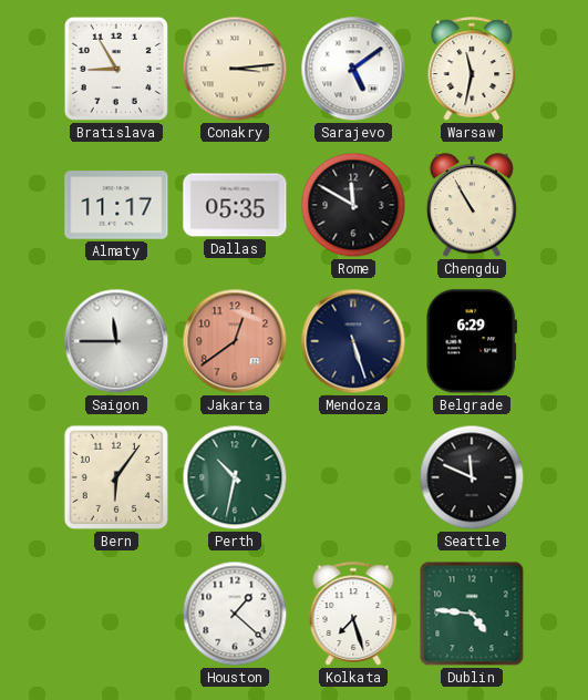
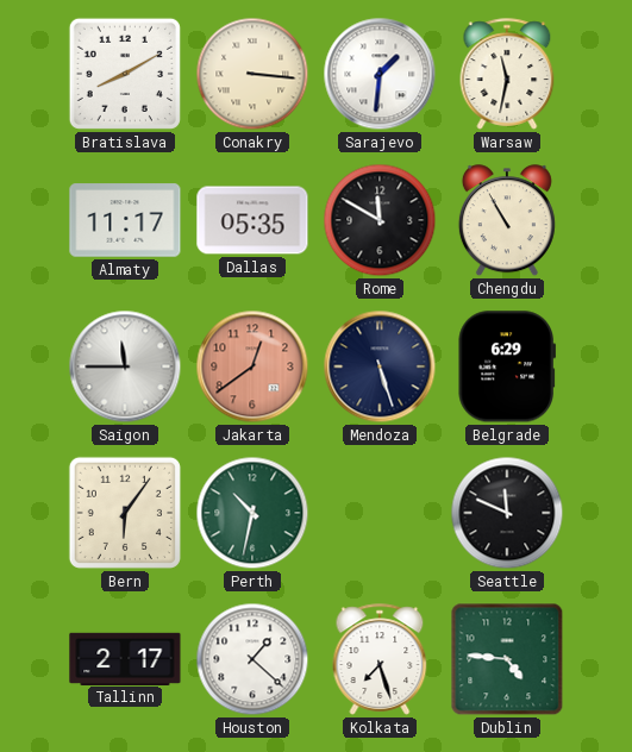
Bratislava: 8:55 -> 8:10 (125, 74)
Conakry: 3:14 -> 3:16 (252, 74)
Sarajevo: 5:09 -> 1:31 (380, 74)
Tallinn: none -> 2:17 (125, 658)
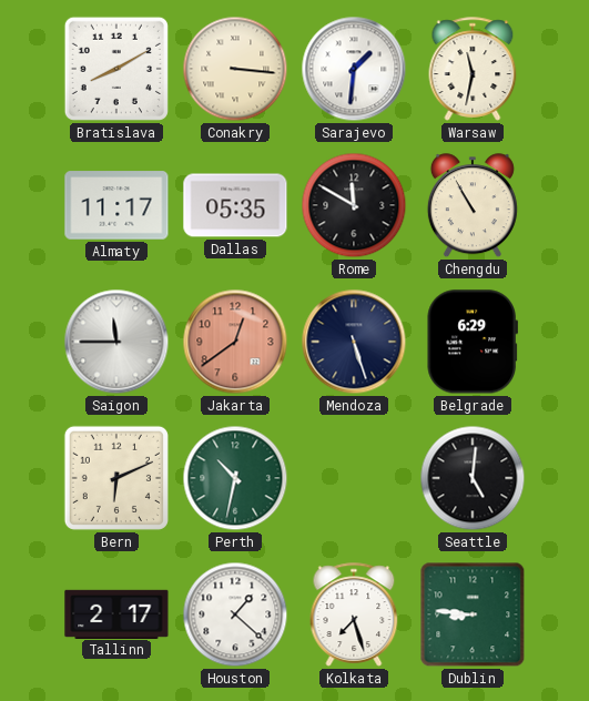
Bern: 6:06 -> 6:11 (116, 478)
Seattle: 11:49 -> 5:01 (473, 478)
Dublin: 4:46 -> 8:46 (473, 614)
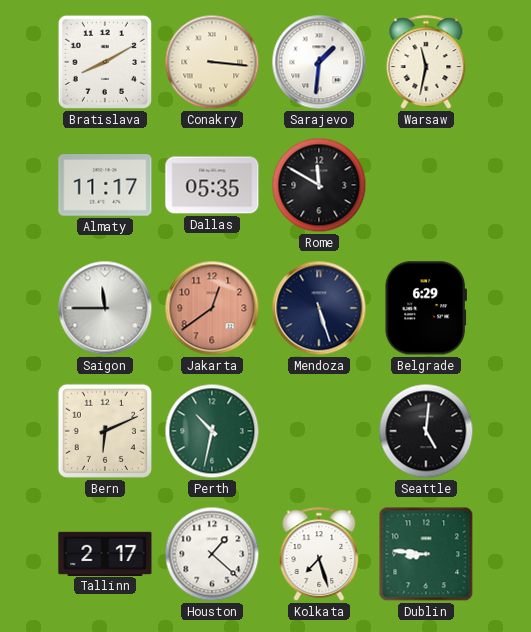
Chengdu: 10:55 -> none (473, 206)
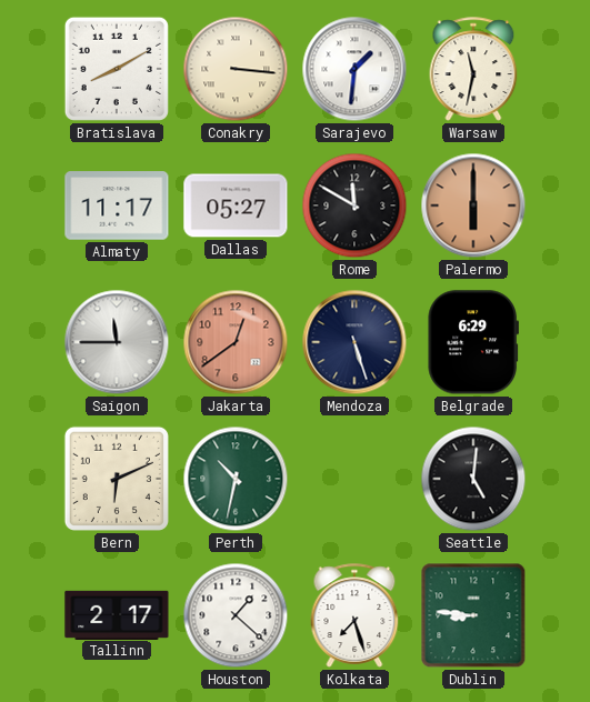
Dallas: 05:35 -> 05:27 (236, 205)
Palermo: none -> 6:00 (473, 205)
